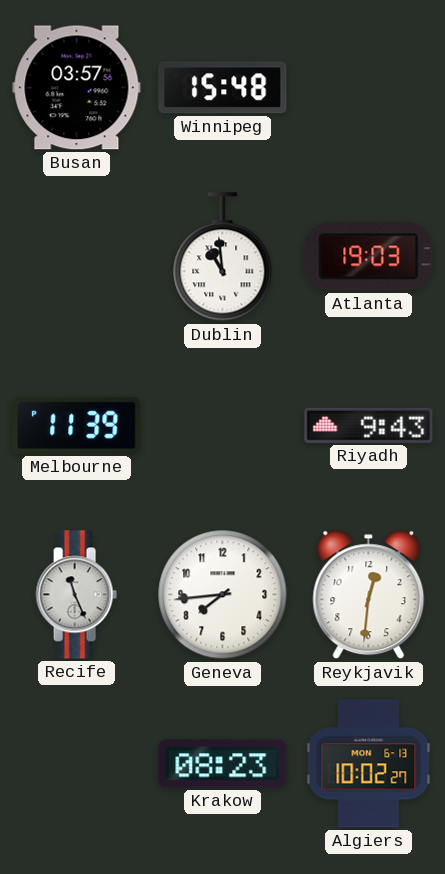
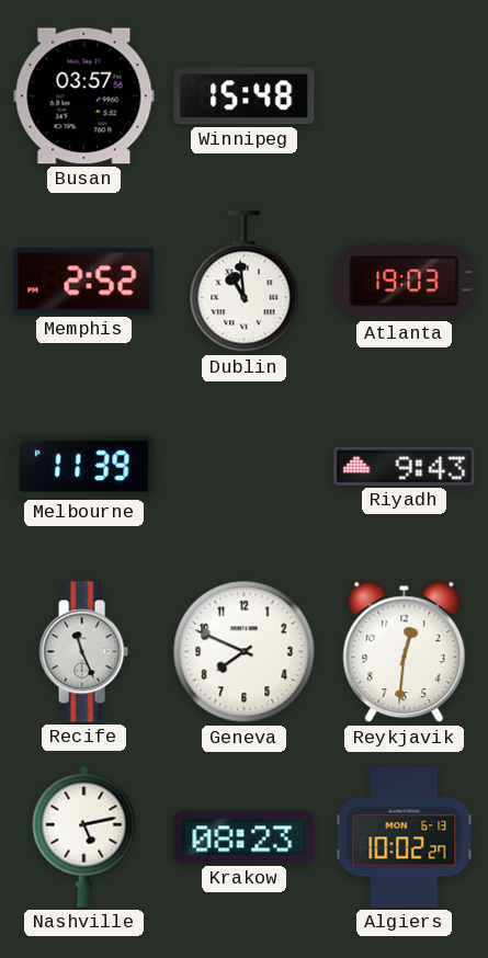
Memphis: none -> 2:52 (84, 282)
Geneva: 7:44 -> 7:49 (245, 652)
Nashville: none -> 5:13 (84, 836)
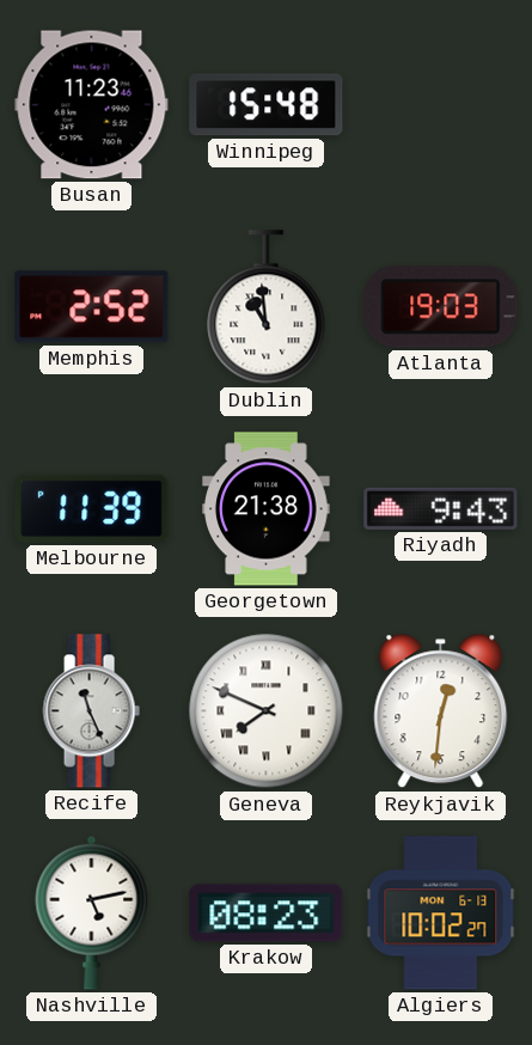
Busan: 03:57 -> 11:23 (92, 105)
Georgetown: none -> 21:38 (267, 509)
Geneva numerals: Arabic -> Roman (267, 711)
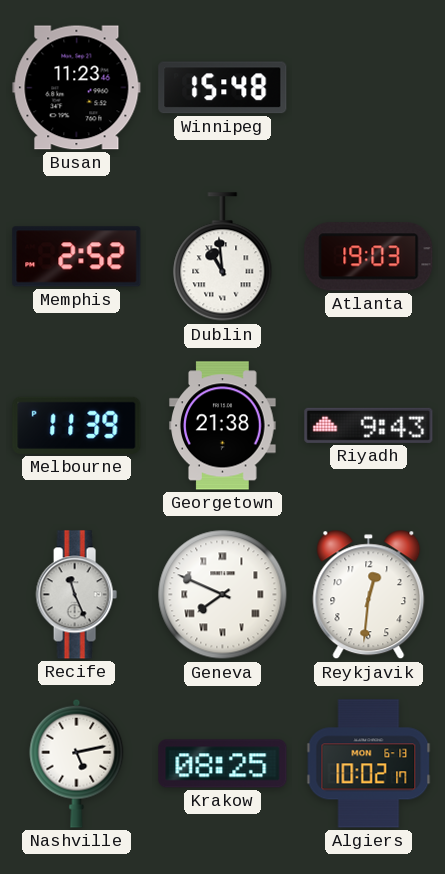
Krakow: 08:23 -> 08:25 (223, 764)
Algiers: 10:02:27 -> 10:02:17 (369, 764)
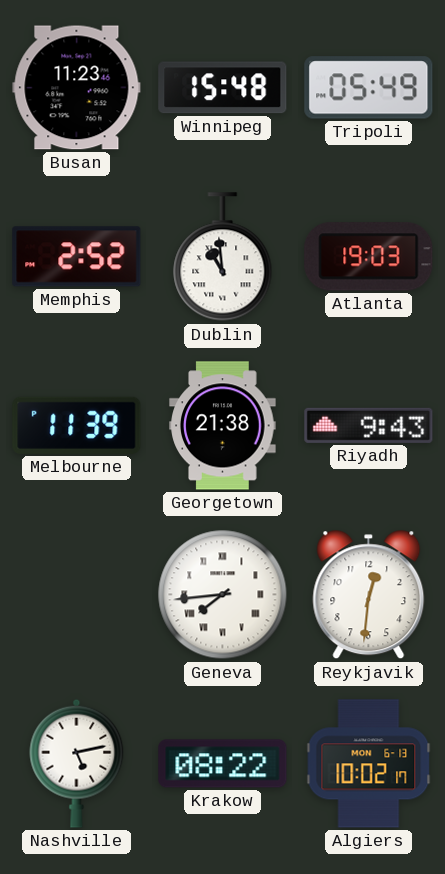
Tripoli: none -> 05:49 (369, 88)
Recife: 11:26 -> none (76, 595)
Geneva: 7:49 -> 7:44 (223, 595)
Krakow: 08:25 -> 08:22 (223, 764)
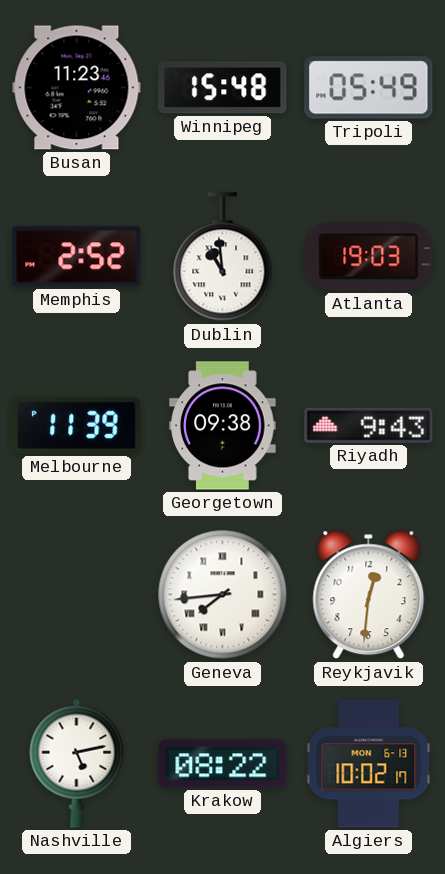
Georgetown: 21:38 -> 09:38 (223, 426)
